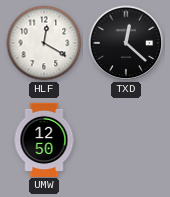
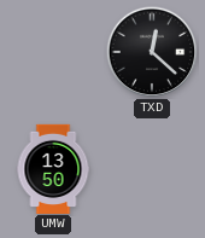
HLF: 12:20 -> none (44, 43)
UMW: 12:50 -> 13:50 (53, 168)
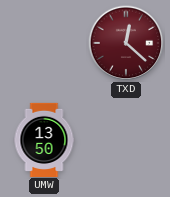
TXD dial: black -> burgundy (126, 43)
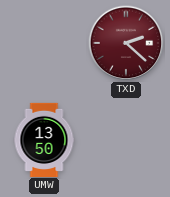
TXD: 12:22 -> 2:22 (126, 43)
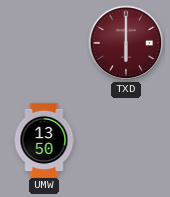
TXD: 2:22 -> 6:00 (126, 43)
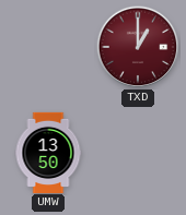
TXD: 6:00 -> 1:00 (138, 47)
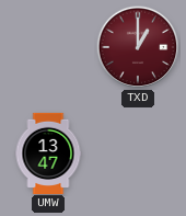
UMW: 13:50 -> 13:47 (48, 152)
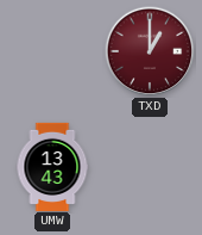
UMW: 13:47 -> 13:43 (52, 166)
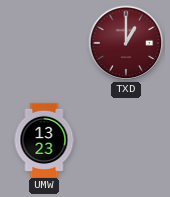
UMW: 13:43 -> 13:23 (44, 139)
